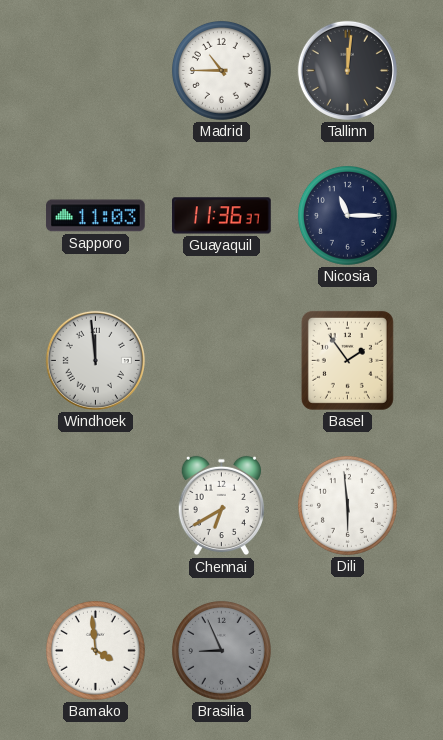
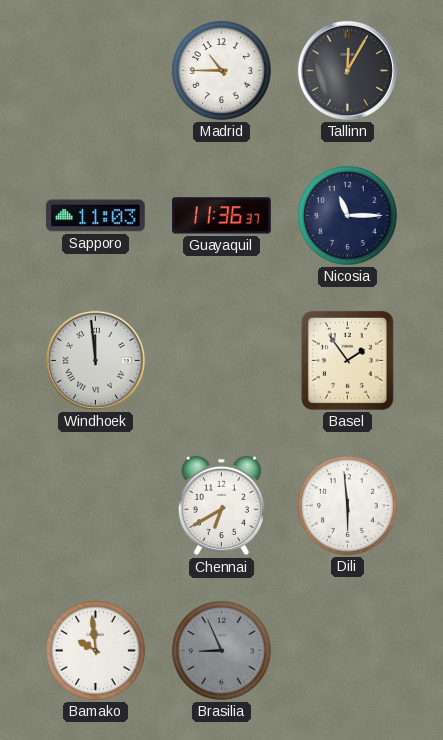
Tallinn: 12:01 -> 12:05 (347, 70)
Bamako: 3:59 -> 9:59 (95, 650)
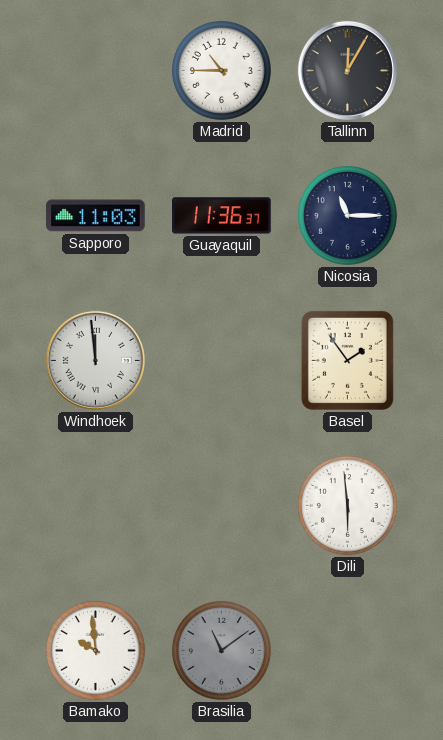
Chennai: 6:40 -> none (221, 506)
Brasilia: 8:56 -> 11:09 (221, 650)
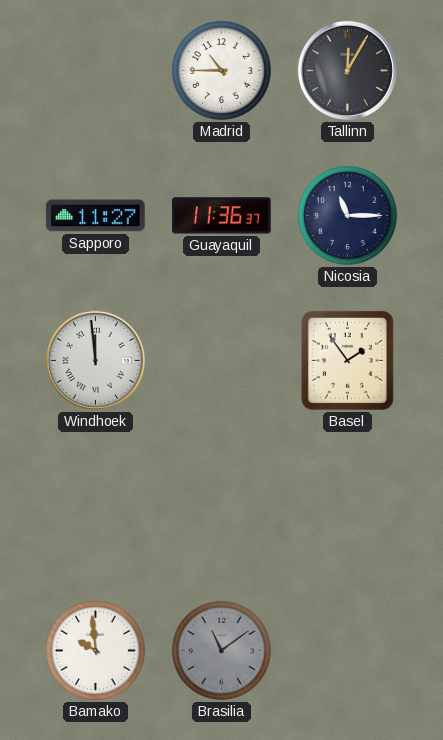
Sapporo: 11:03 -> 11:27 (96, 216)
Dili: 5:59 -> none (347, 505)
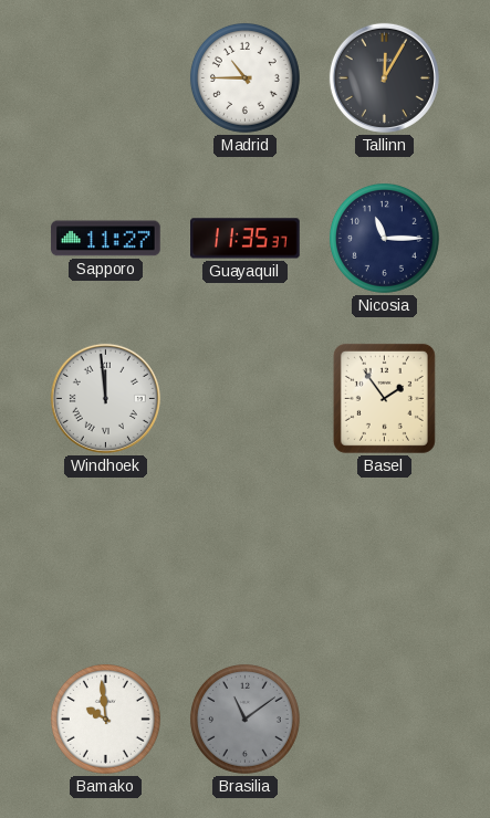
Guayaquil: 11:36 -> 11:35 (246, 239)
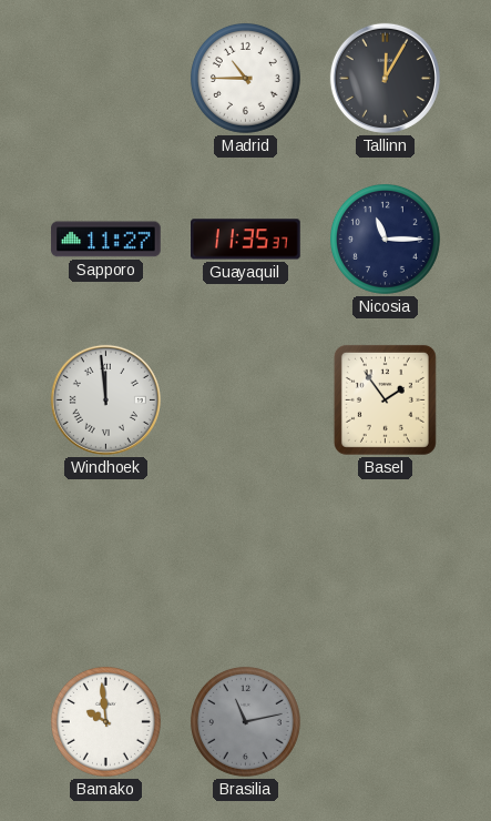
Brasilia: 11:09 -> 11:13 (245, 721)
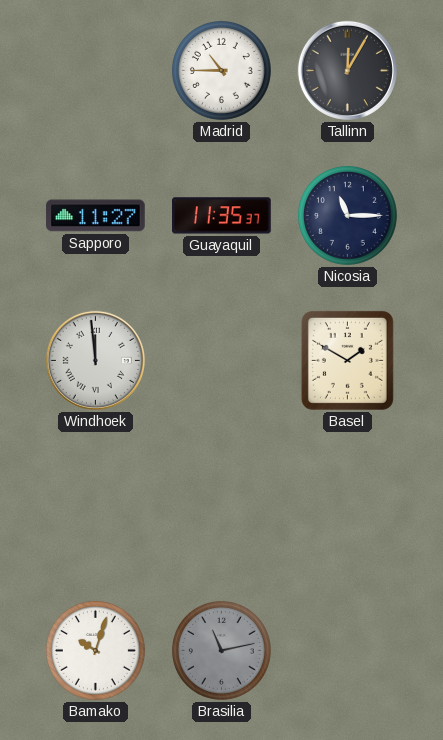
Basel: 1:54 -> 1:50 (347, 360)
Bamako: 9:59 -> 10:03 (95, 650)
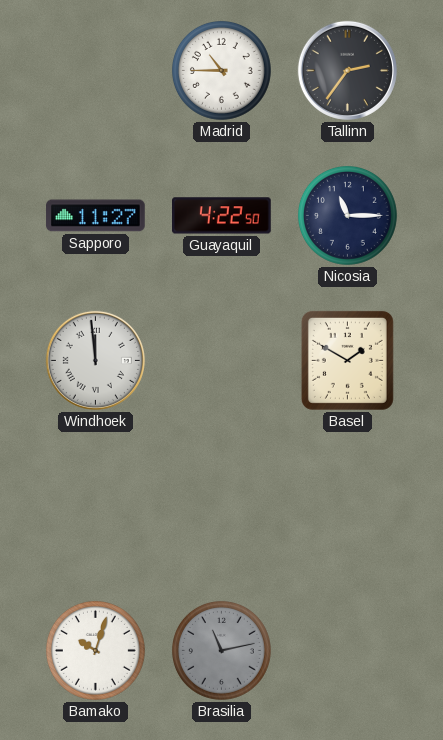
Tallinn: 12:05 -> 2:36 (347, 70)
Guayaquil: 11:35 -> 4:22 (222, 216)
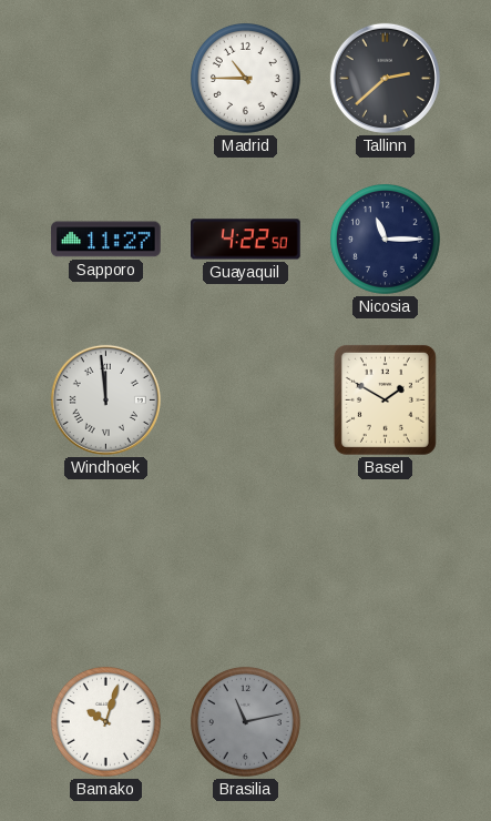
Tallinn: 2:36 -> 2:38 (385, 78)
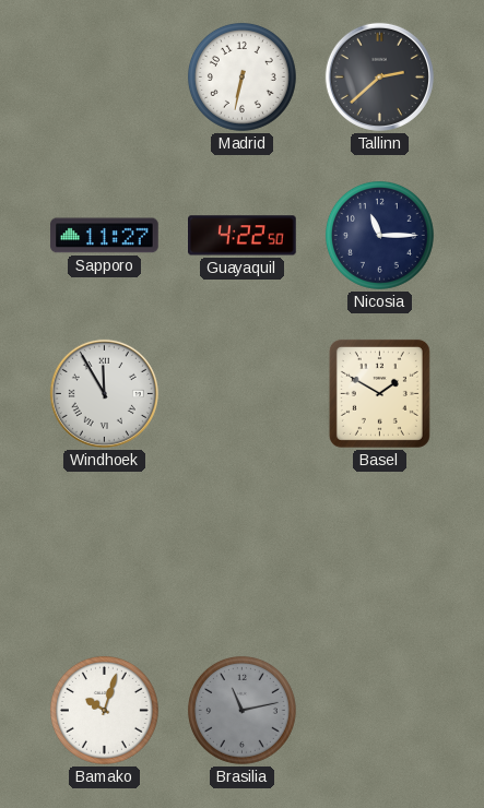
Madrid: 10:45 -> 6:32 (241, 76)
Windhoek: 11:59 -> 11:55 (104, 393)
